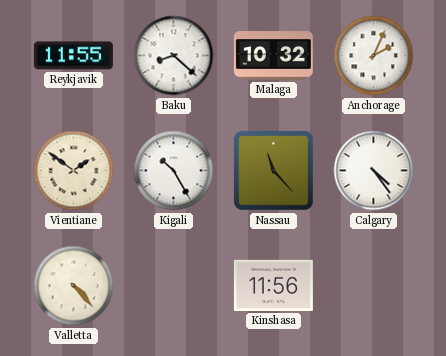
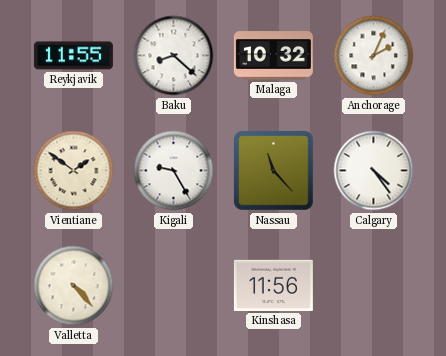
Kigali: 10:25 -> 9:25 (174, 171)
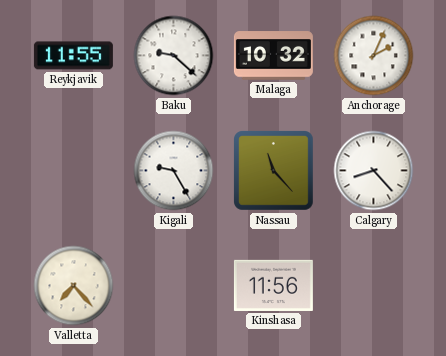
Baku: 8:22 -> 9:22 (174, 56)
Vientiane: 1:51 -> none (74, 171)
Calgary: 4:24 -> 8:23 (374, 171)
Valletta: 4:23 -> 7:23 (74, 286)
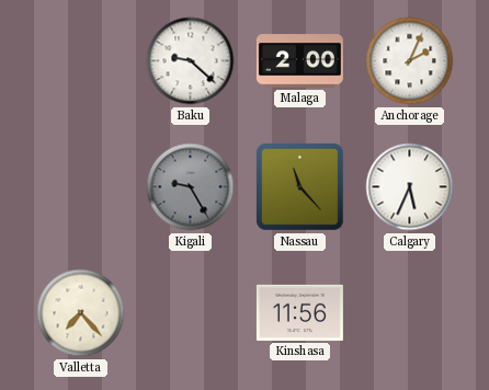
Reykjavik: 11:55 -> none (73, 56)
Malaga: 10:32 -> 2:00 (299, 61)
Kigali dial: white -> grey (191, 187)
Calgary: 8:23 -> 5:34 (410, 187)
